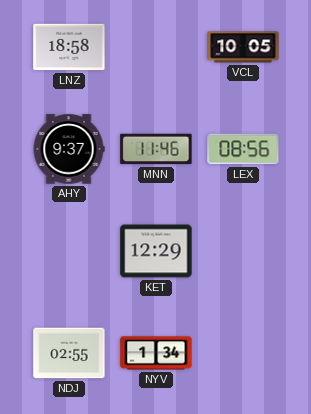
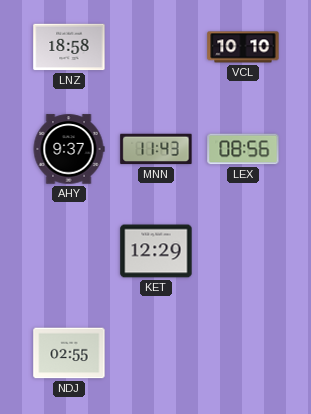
VCL: 10:05 -> 10:10 (243, 47)
MNN: 11:46 -> 11:43 (156, 149)
NYV: 1:34 -> none (156, 353)
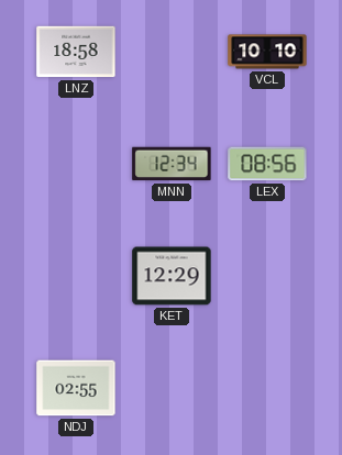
AHY: 9:37 -> none (69, 149)
MNN: 11:43 -> 12:34 (172, 164)
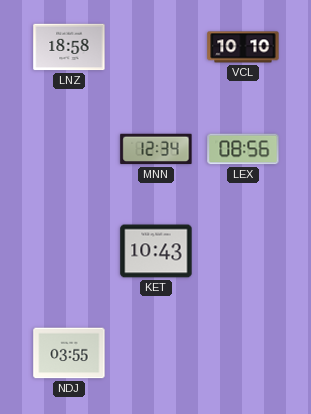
KET: 12:29 -> 10:43 (156, 251)
NDJ: 02:55 -> 03:55 (69, 353)
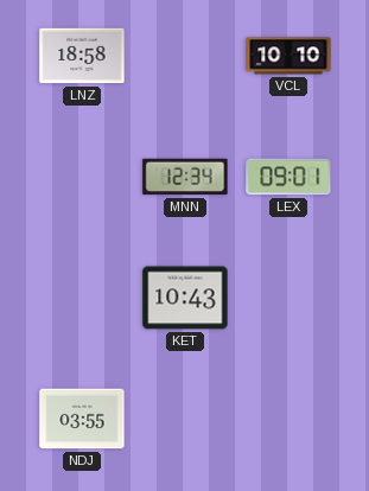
LEX: 08:56 -> 09:01 (288, 177)
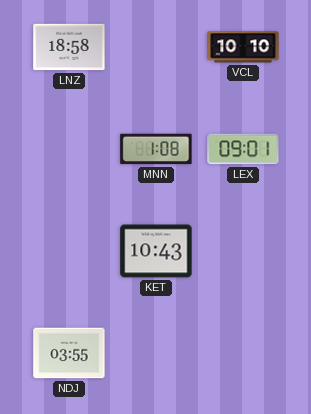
MNN: 12:34 -> 1:08 (156, 149)
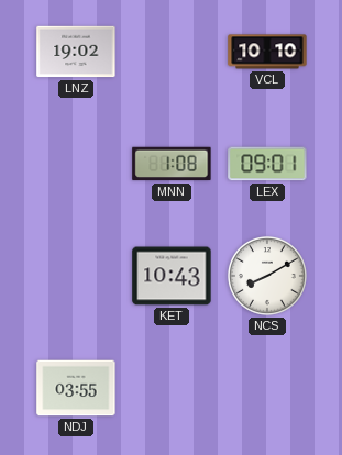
LNZ: 18:58 -> 19:02 (76, 52)
NCS: none -> 8:10 (267, 276)
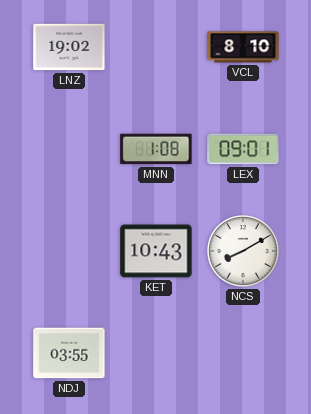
VCL: 10:10 -> 8:10 (243, 47)
